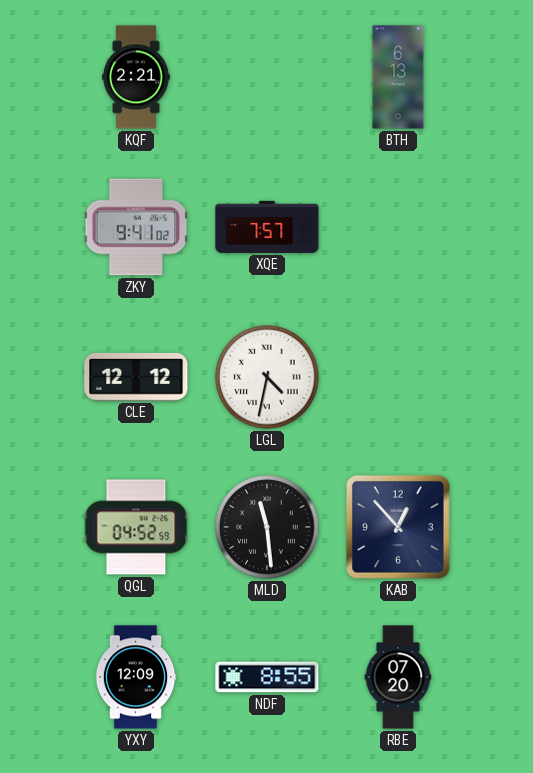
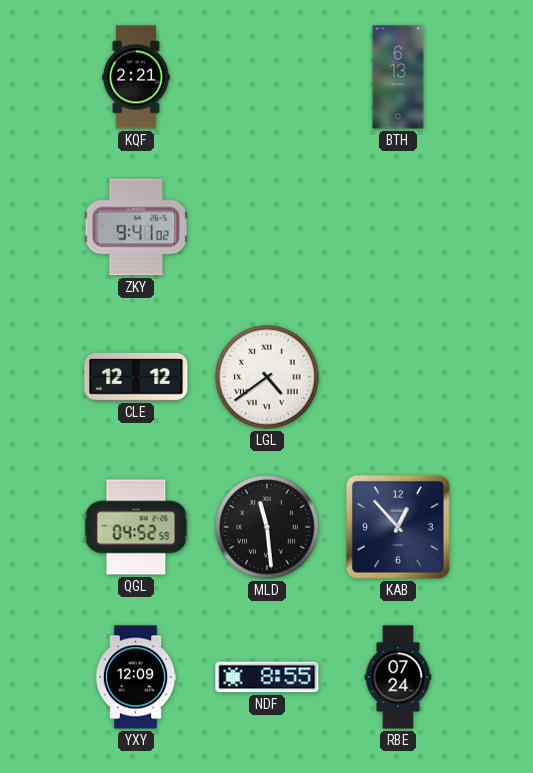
XQE: 7:57 -> none (267, 227)
LGL: 4:32 -> 4:39 (267, 377)
RBE: 07:20 -> 07:24 (398, 677)
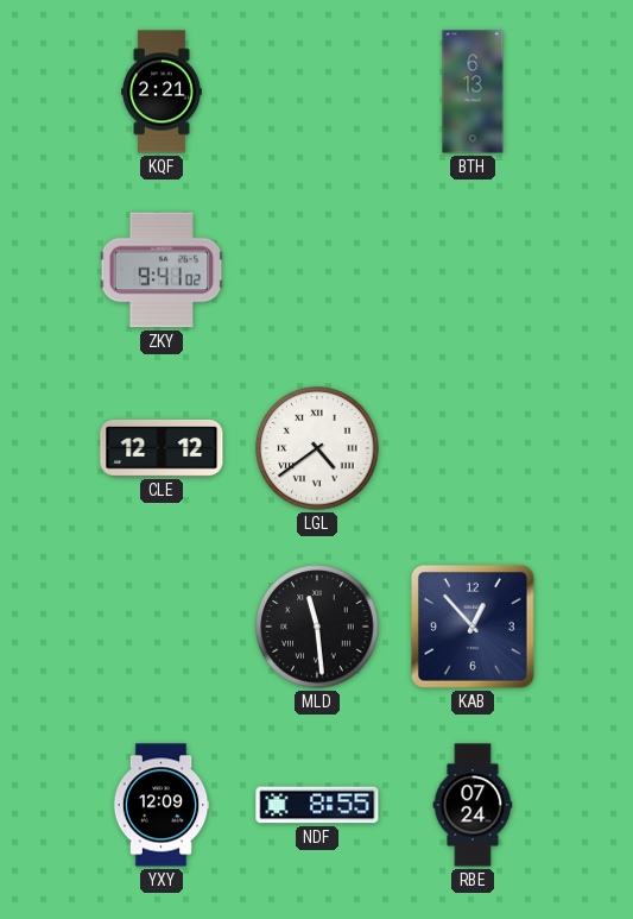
QGL: 04:52 -> none (136, 527)
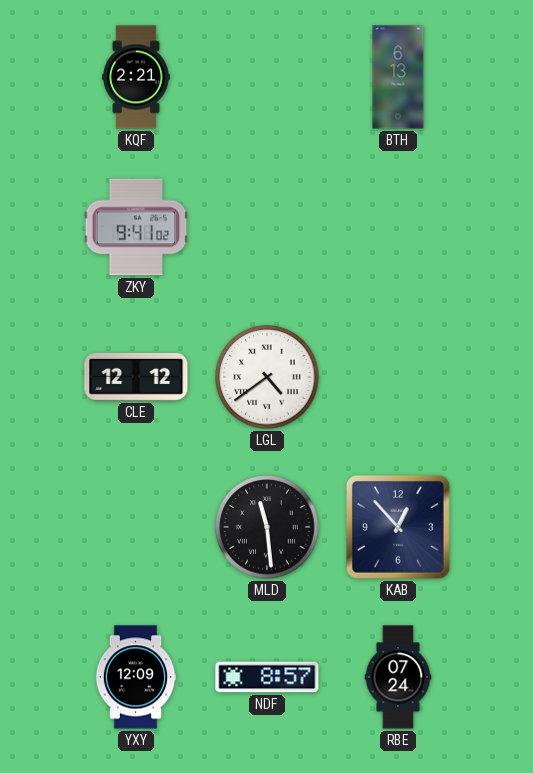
NDF: 8:55 -> 8:57 (267, 677)
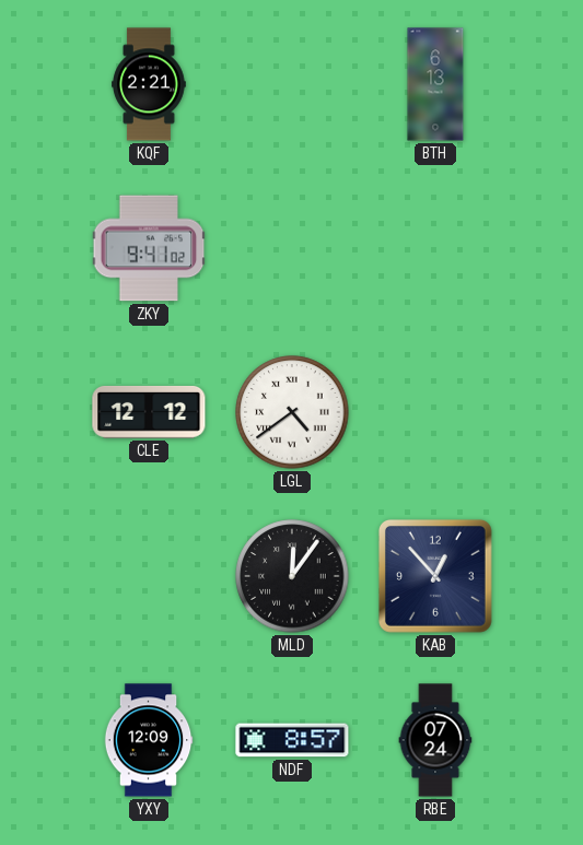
MLD: 11:29 -> 12:06 (292, 576)
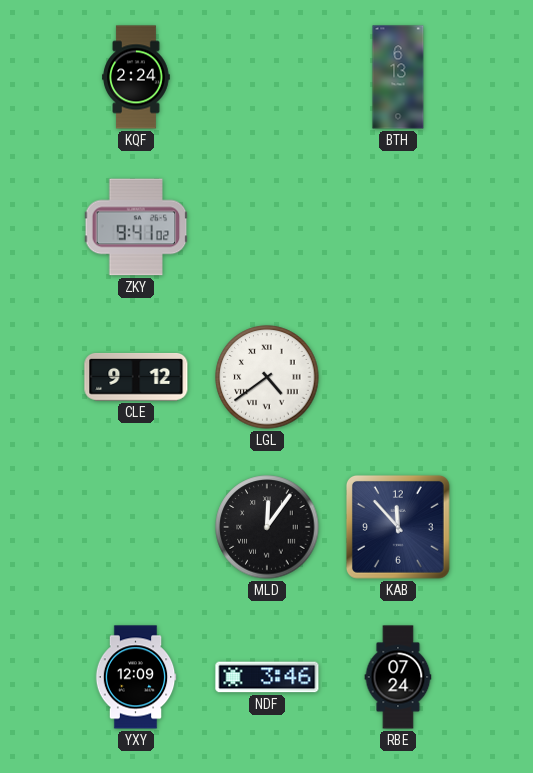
KQF: 2:21 -> 2:24 (136, 77)
CLE: 12:12 -> 9:12 (136, 377)
KAB: 12:53 -> 11:53 (398, 527)
NDF: 8:57 -> 3:46 (267, 677)
